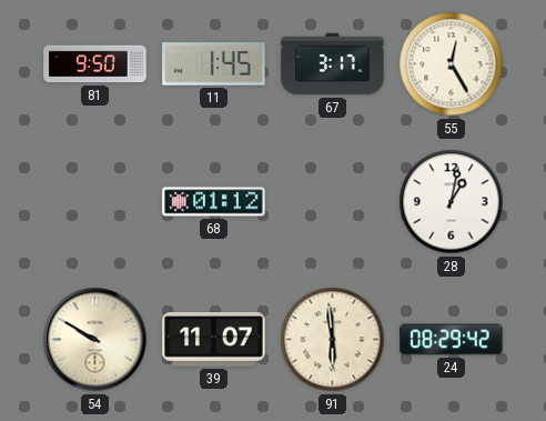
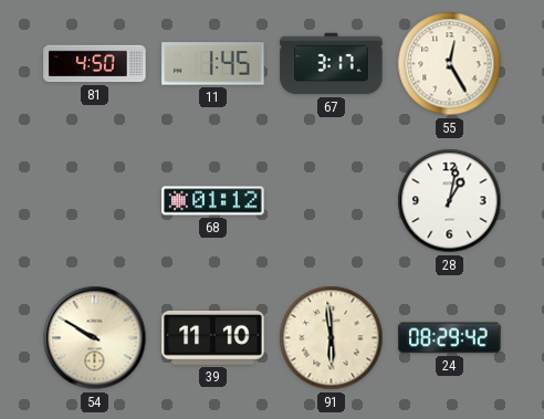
81: 9:50 -> 4:50 (95, 64)
39: 11:07 -> 11:10 (213, 338)
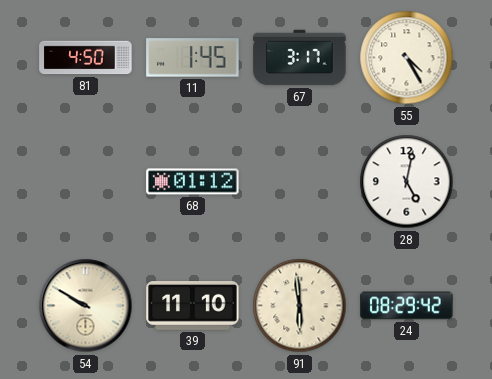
55: 12:25 -> 4:25 (407, 58)
28: 1:02 -> 5:02 (407, 182)
